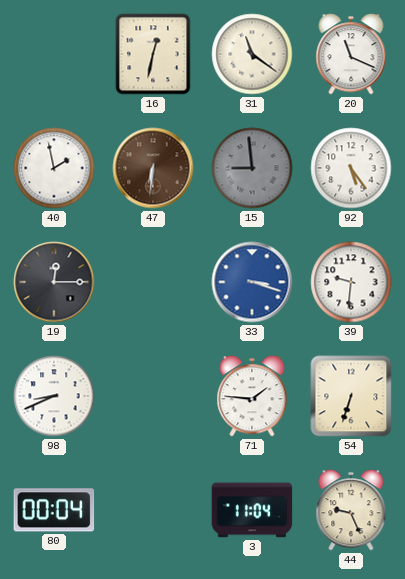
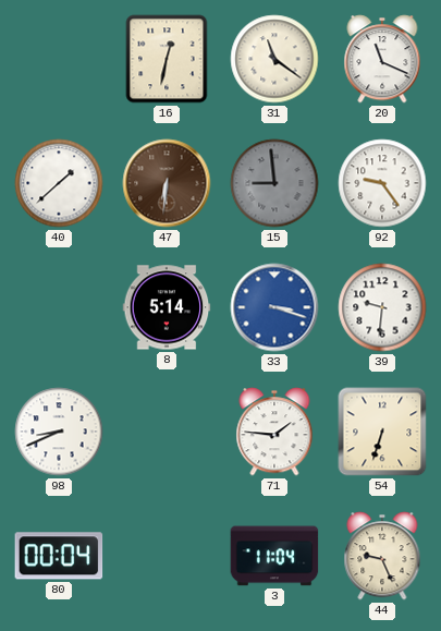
40: 1:58 -> 1:38 (59, 183)
92: 5:24 -> 9:24 (382, 183)
19: 12:15 -> none (54, 282)
8: none -> 5:14 (167, 307)
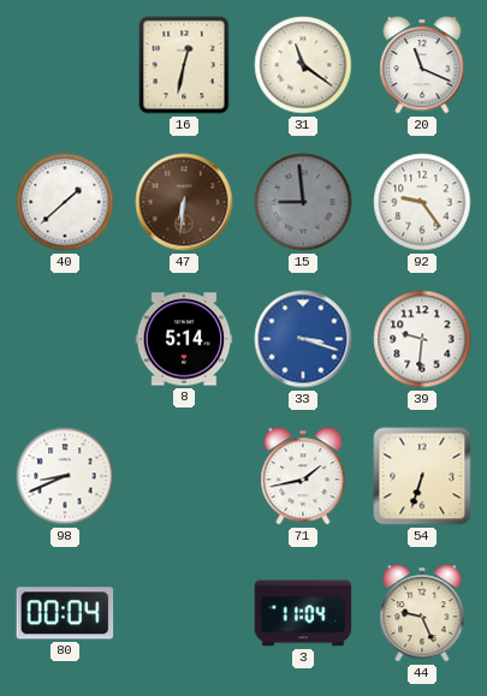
71: 1:46 -> 1:43 (303, 476)
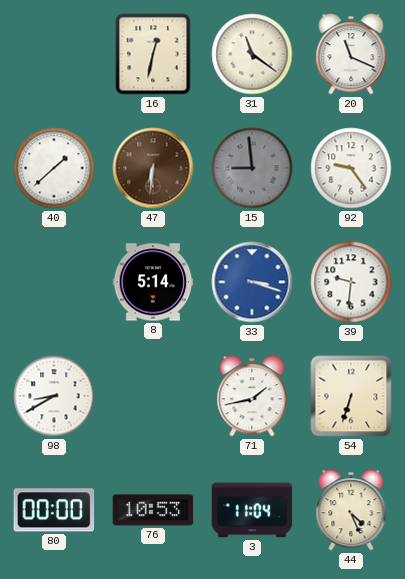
98: 8:41 -> 8:40 (54, 396)
80: 00:04 -> 00:00 (54, 510)
76: none -> 10:53 (153, 510)
44: 9:26 -> 4:26 (351, 510)
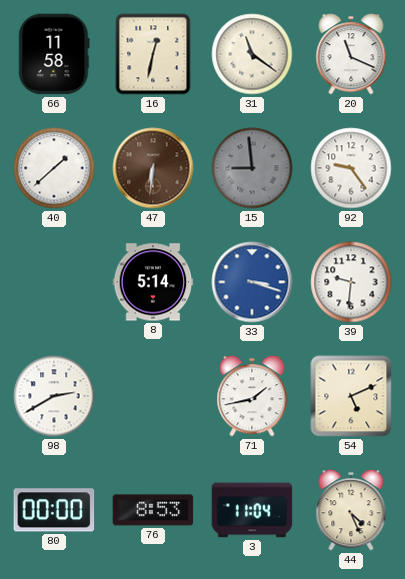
66: none -> 11:58 (54, 54)
98: 8:40 -> 2:40 (54, 396)
54: 6:33 -> 5:11 (351, 396)
76: 10:53 -> 8:53 (153, 510)
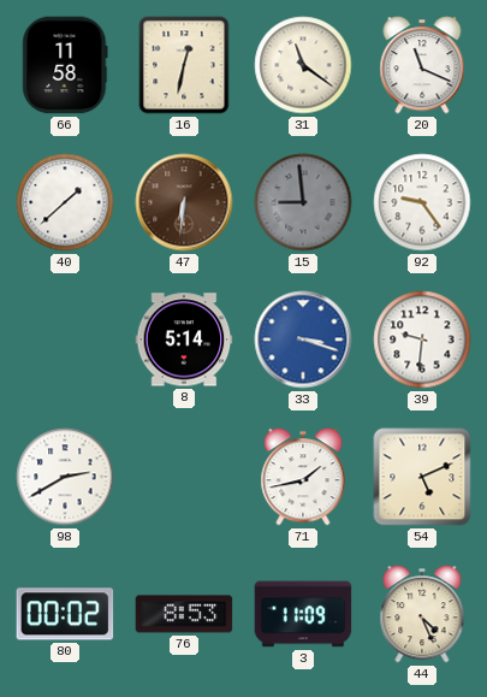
80: 00:00 -> 00:02 (65, 614)
3: 11:04 -> 11:09 (303, 614)
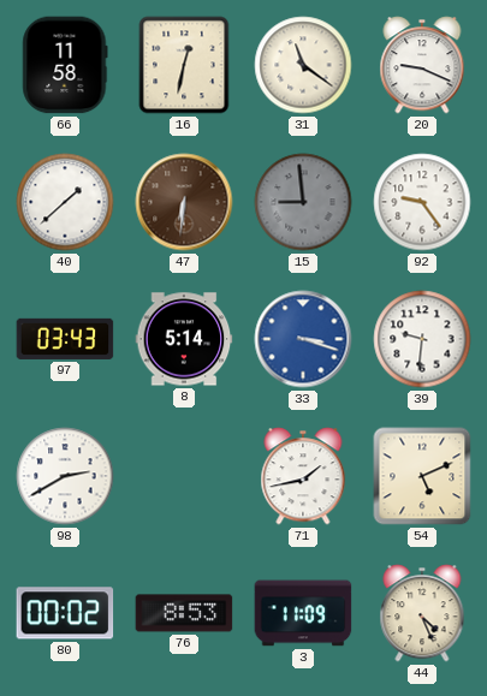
20: 11:19 -> 9:19 (422, 65)
97: none -> 03:43 (65, 339)
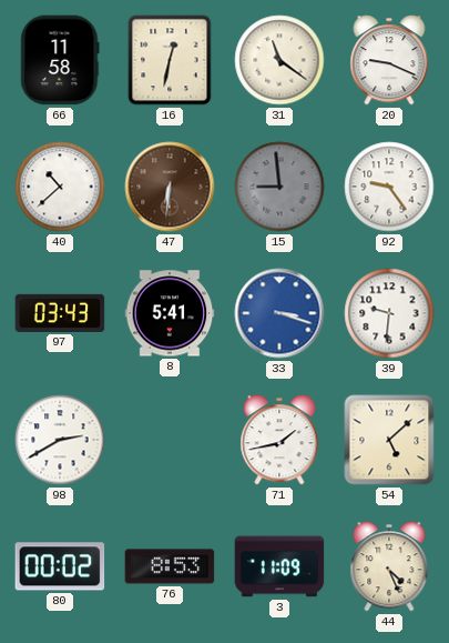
40: 1:38 -> 10:38 (60, 187)
8: 5:14 -> 5:41 (170, 313)
54: 5:11 -> 5:08 (389, 440)
